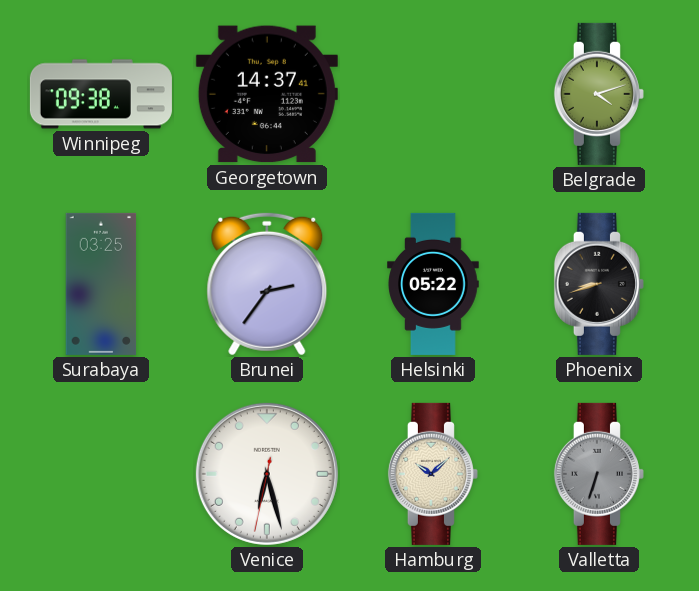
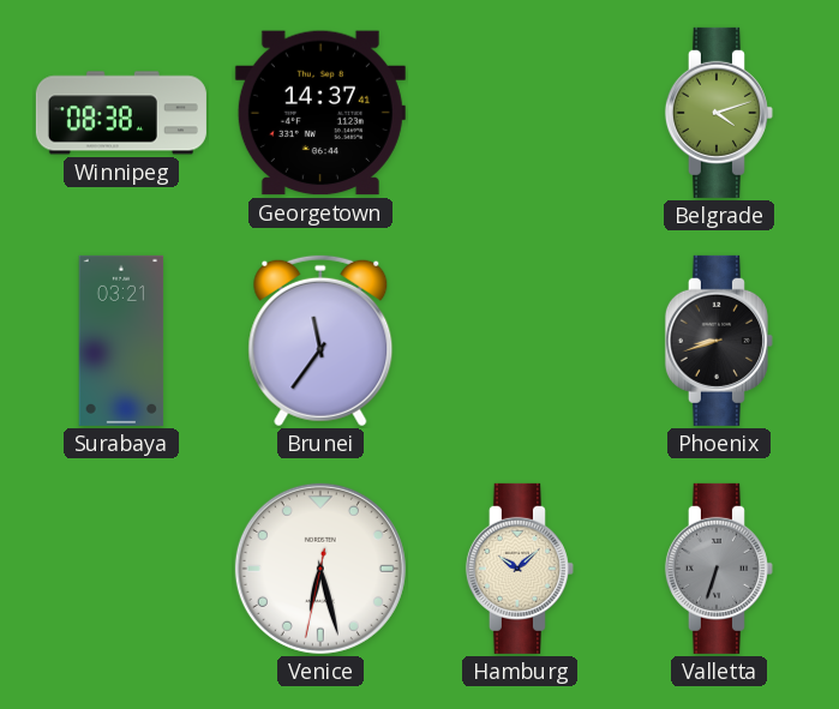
Winnipeg: 09:38 -> 08:38 (121, 113)
Surabaya: 03:25 -> 03:21 (121, 341)
Brunei: 2:36 -> 11:36 (320, 341)
Helsinki: 05:22 -> none (433, 284)
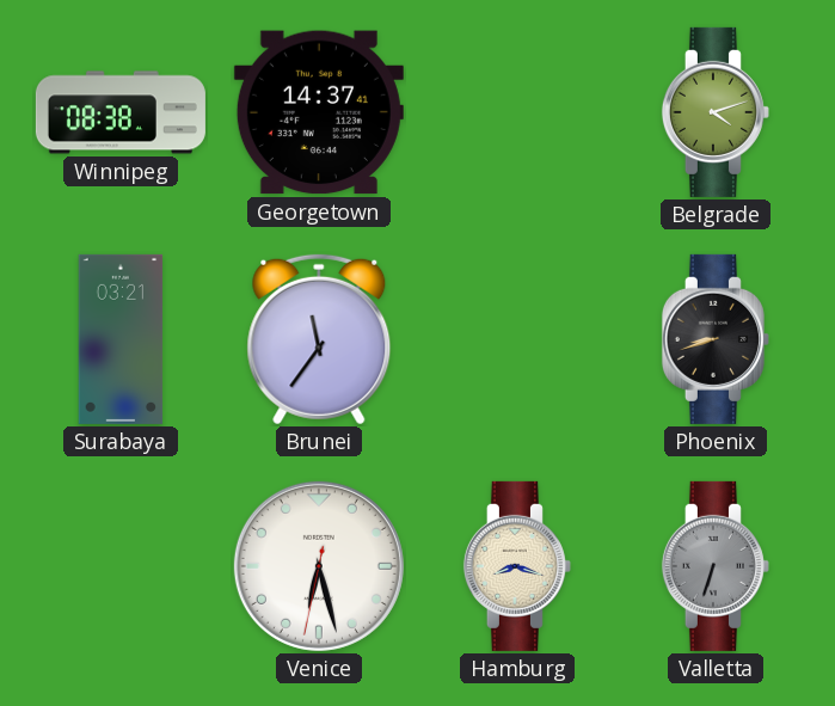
Hamburg: 10:08 -> 8:18 (517, 566)
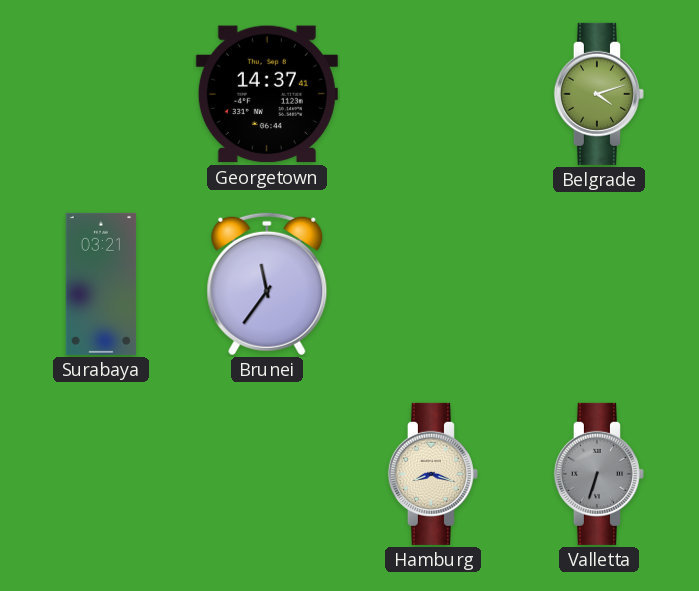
Winnipeg: 08:38 -> none (121, 112)
Phoenix: 8:42 -> none (716, 339)
Venice: 6:27 -> none (319, 566)
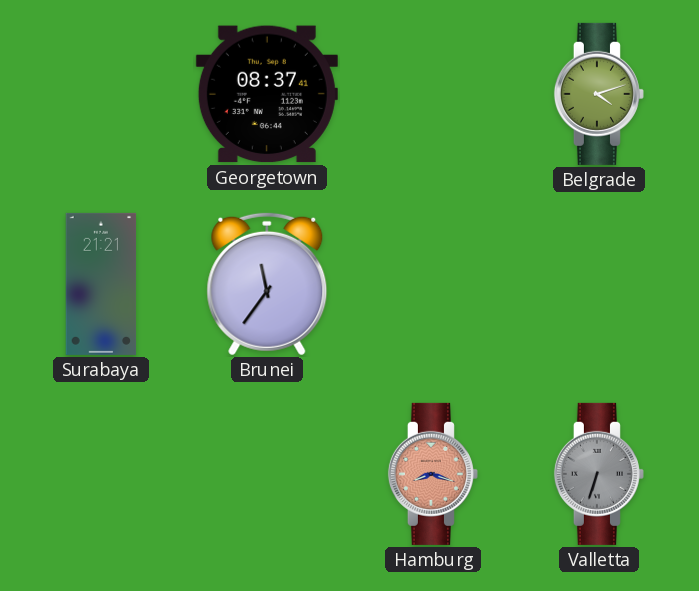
Georgetown: 14:37 -> 08:37 (267, 94)
Surabaya: 03:21 -> 21:21 (101, 284)
Hamburg dial: cream -> salmon (433, 474)
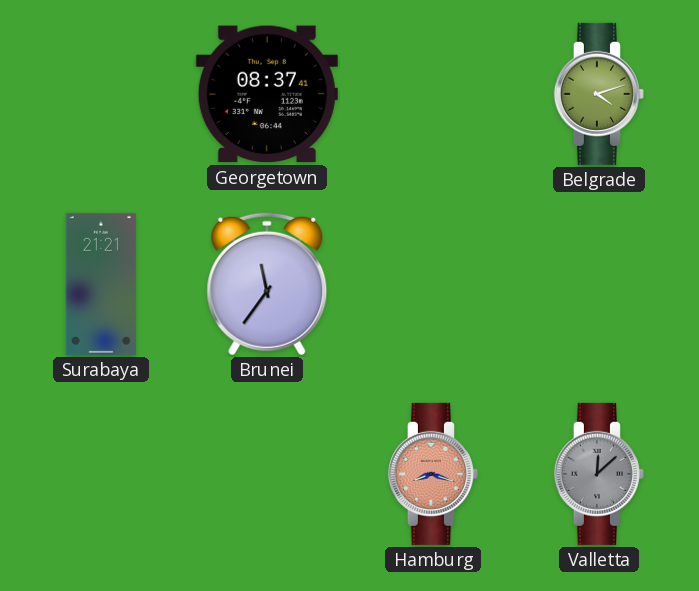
Valletta: 6:33 -> 12:08 (599, 474)
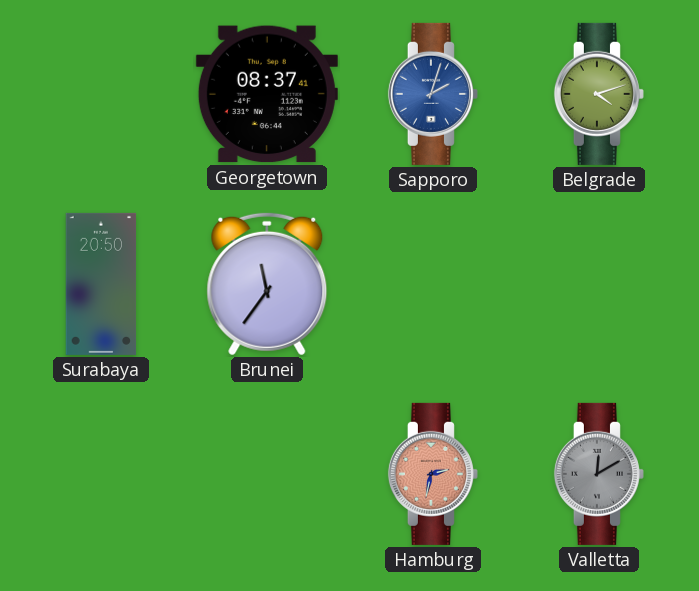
Sapporo: none -> 2:03 (433, 94)
Surabaya: 21:21 -> 20:50 (101, 284)
Hamburg: 8:18 -> 2:32 (433, 474)
Valletta: 12:08 -> 12:10 (599, 474)
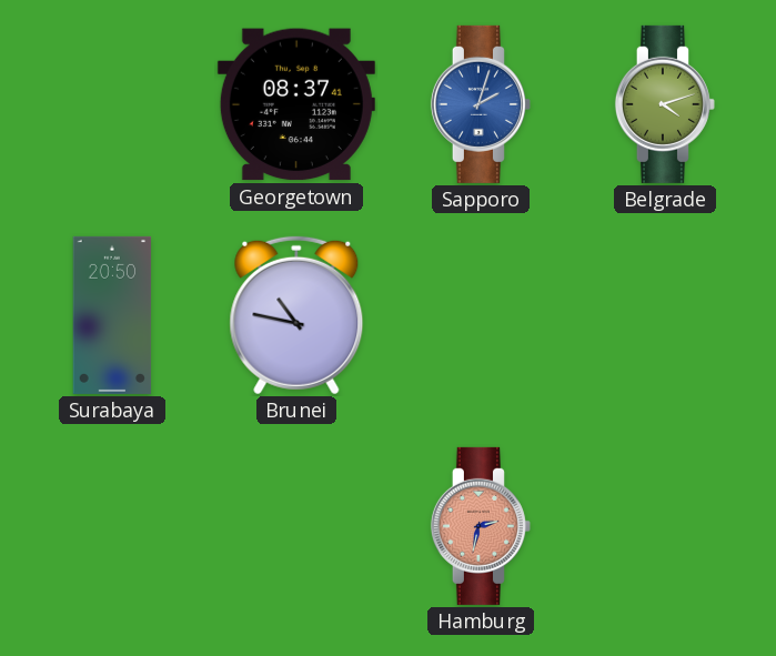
Brunei: 11:36 -> 10:47 (296, 315)
Valletta: 12:10 -> none (599, 474)
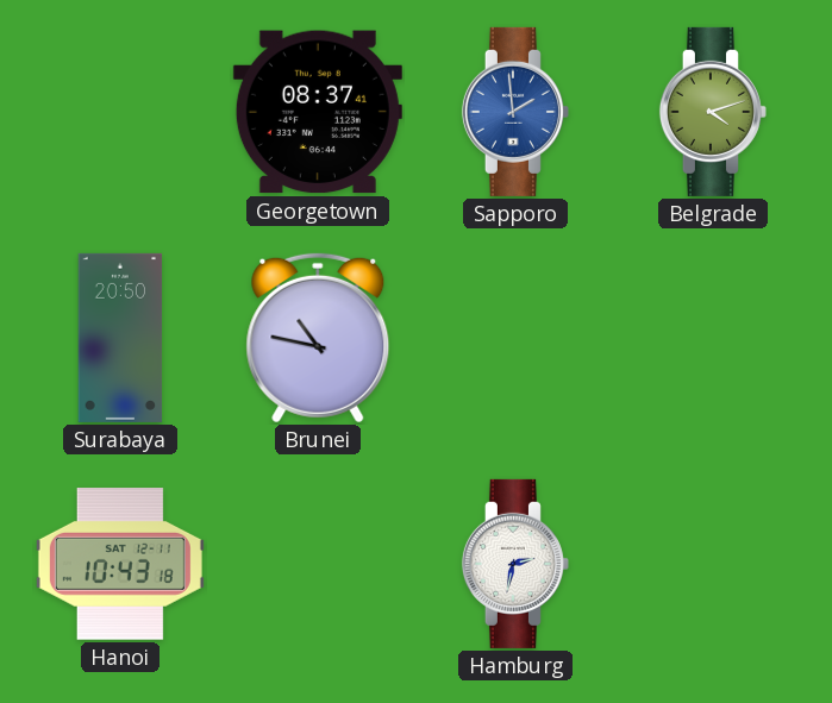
Sapporo: 2:03 -> 1:59 (515, 112)
Hanoi: none -> 10:43 (120, 564)
Hamburg dial: salmon -> white (515, 564)
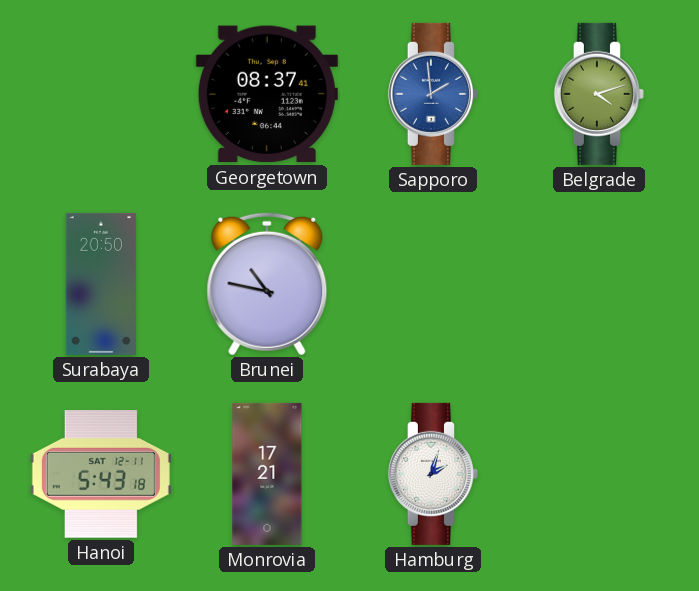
Hanoi: 10:43 -> 5:43 (101, 474)
Monrovia: none -> 17:21 (267, 474)
Hamburg: 2:32 -> 2:03 (433, 474)
